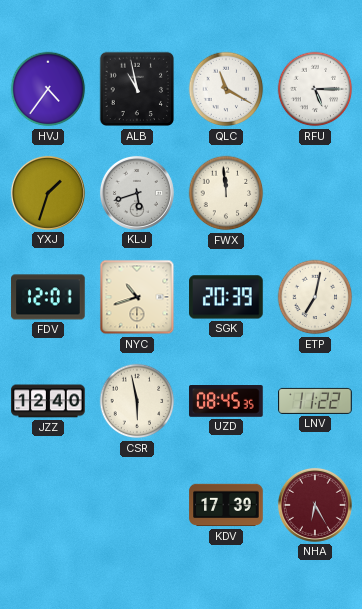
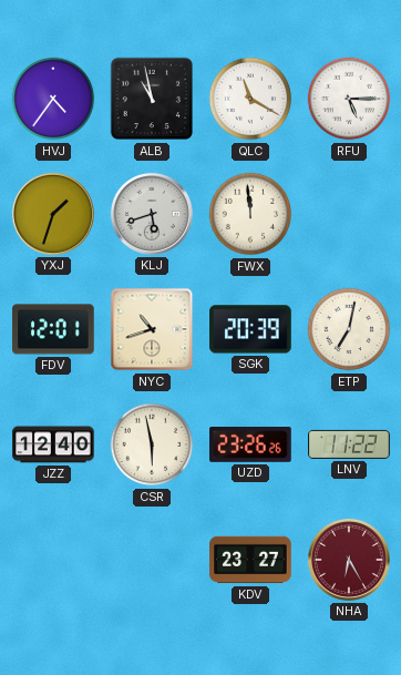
UZD: 08:45 -> 23:26 (250, 446)
KDV: 17:39 -> 23:27 (250, 560)
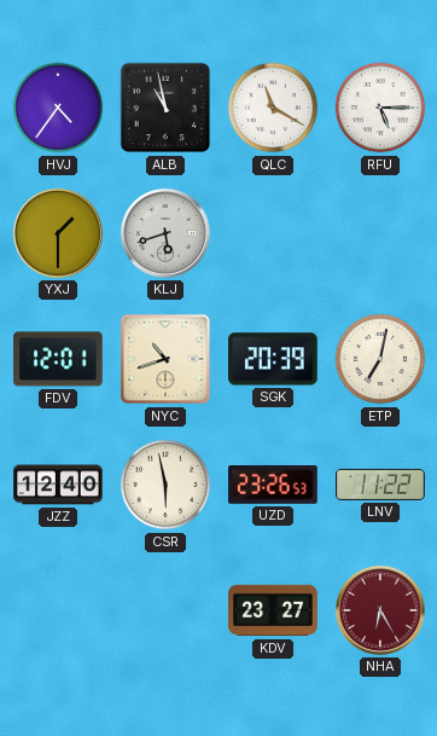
YXJ: 1:33 -> 1:30 (58, 233)
FWX: 11:59 -> none (250, 214)
UZD: 23:26:26 -> 23:26:53 (273, 486)
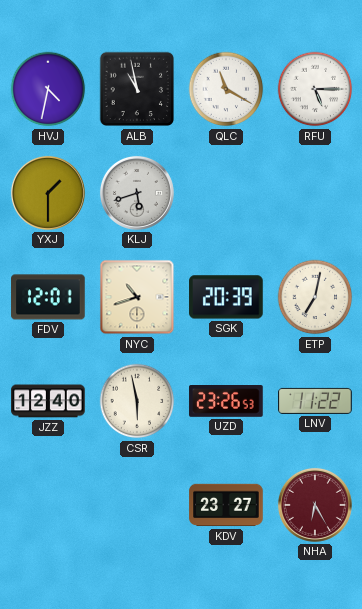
HVJ: 4:36 -> 4:32 (48, 89)
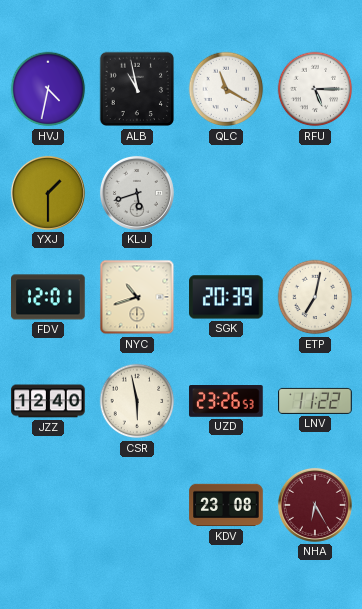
KDV: 23:27 -> 23:08 (226, 505)
